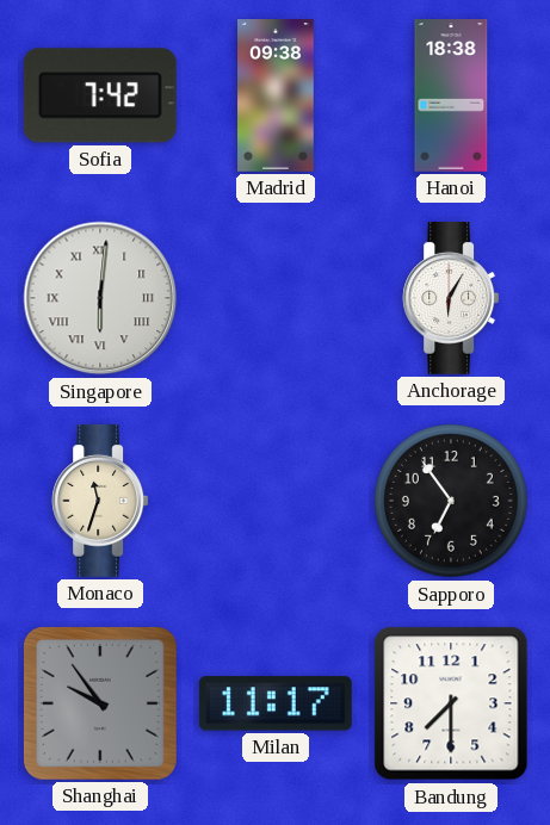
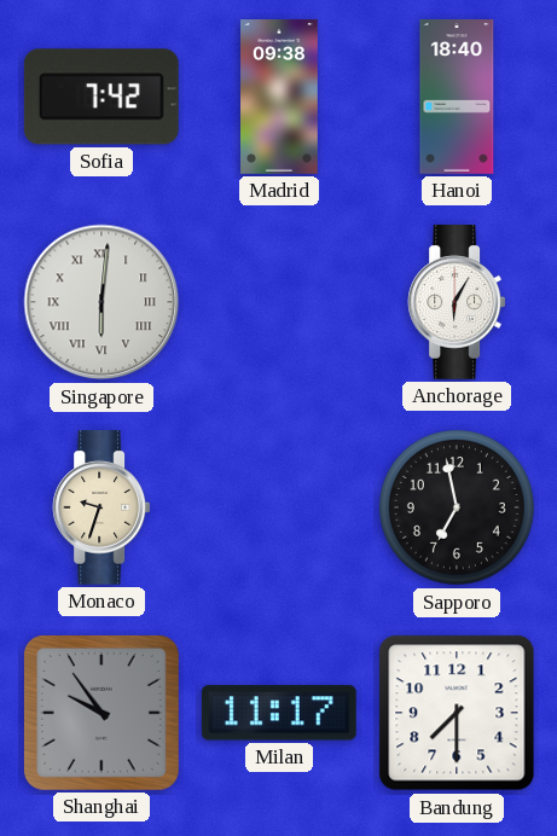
Hanoi: 18:38 -> 18:40 (457, 98)
Monaco: 11:33 -> 9:33 (101, 509)
Sapporo: 6:54 -> 6:58 (458, 509)
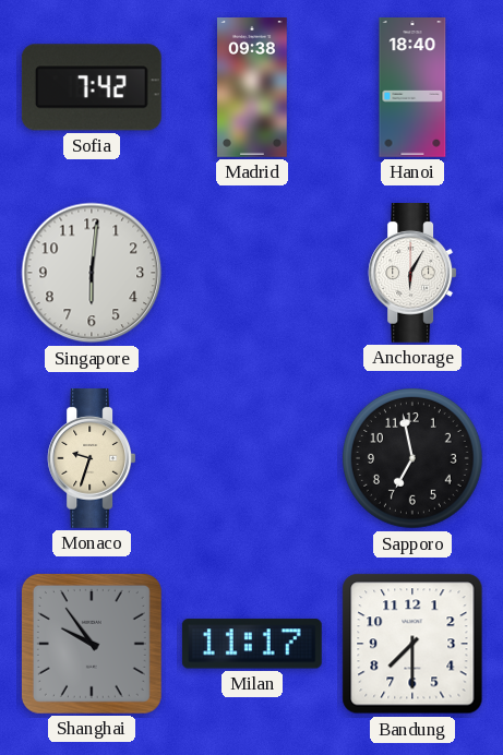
Singapore numerals: Roman -> Arabic (92, 273)
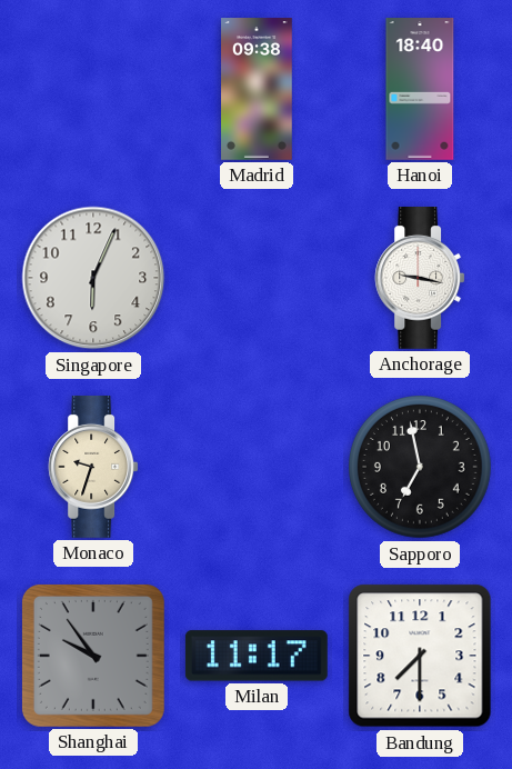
Sofia: 7:42 -> none (92, 87)
Singapore: 6:01 -> 6:04 (93, 278)
Anchorage: 6:05 -> 9:17 (420, 279)
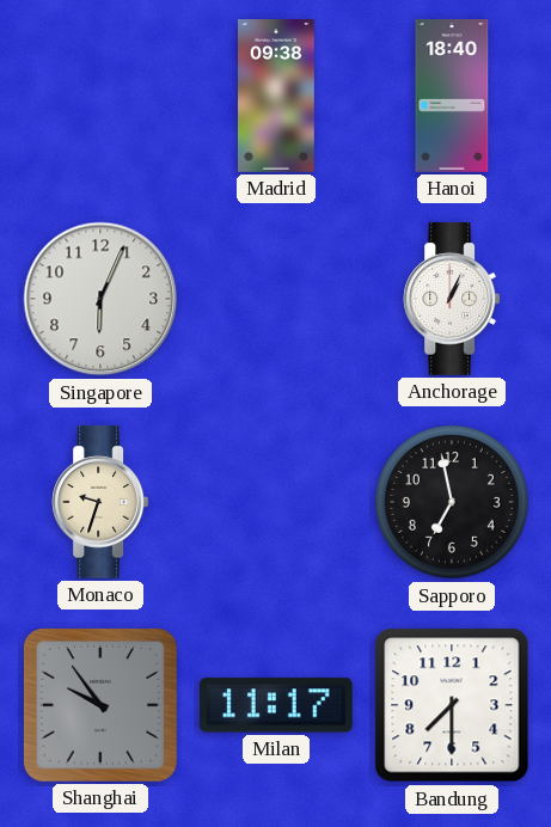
Anchorage: 9:17 -> 1:04 (452, 300)
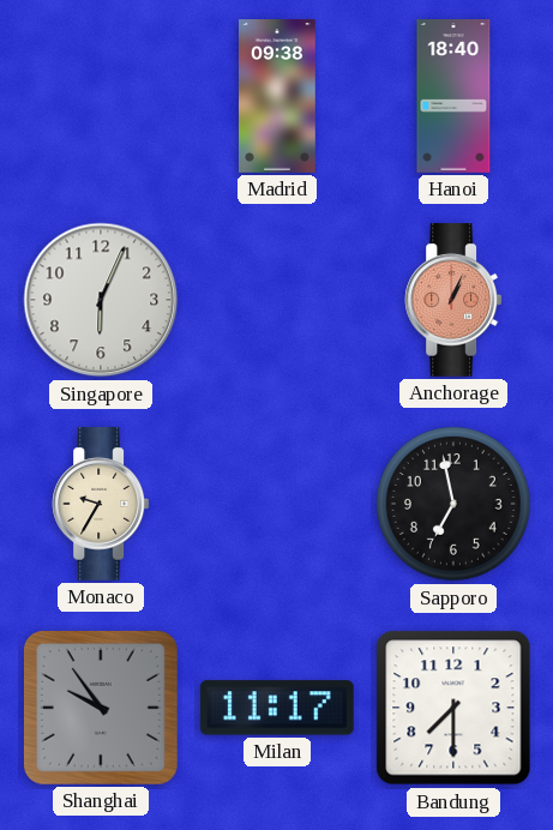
Anchorage dial: white -> salmon (453, 301)
Monaco: 9:33 -> 9:35 (101, 505)
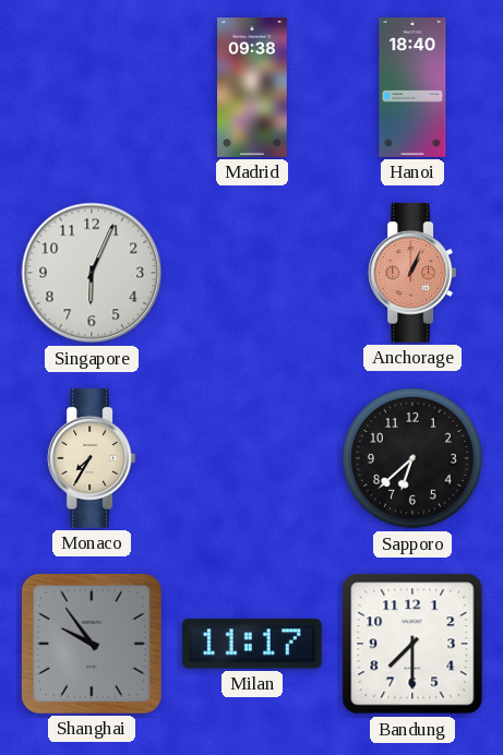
Monaco: 9:35 -> 7:35 (92, 459)
Sapporo: 6:58 -> 6:38 (414, 459)
